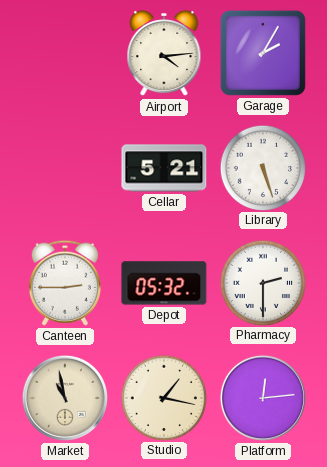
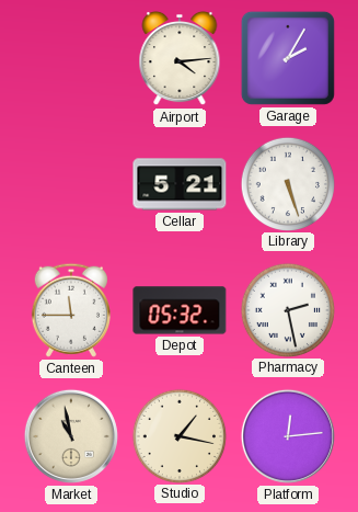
Canteen: 2:45 -> 11:45 (71, 310)
Pharmacy: 2:30 -> 2:28 (287, 309)
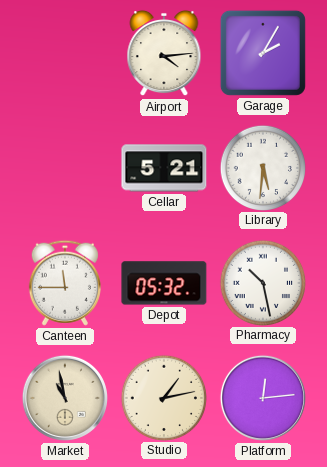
Library: 5:27 -> 5:31 (262, 167)
Pharmacy: 2:28 -> 10:28 (262, 282)
Studio: 1:17 -> 1:13 (163, 397)
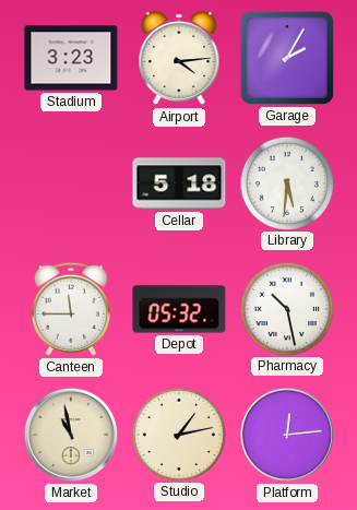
Stadium: none -> 3:23 (71, 58)
Cellar: 5:21 -> 5:18 (179, 183)
